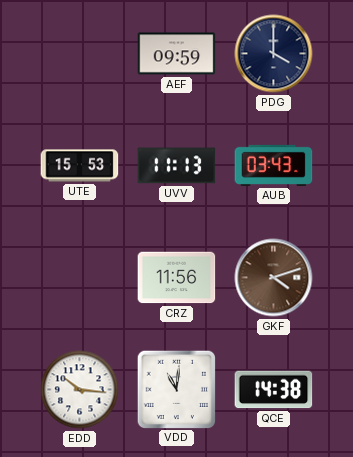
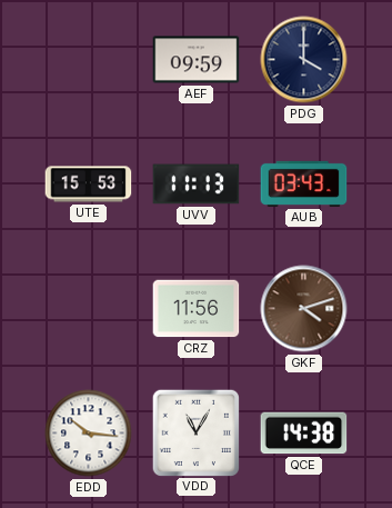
VDD: 11:01 -> 11:05 (195, 432)
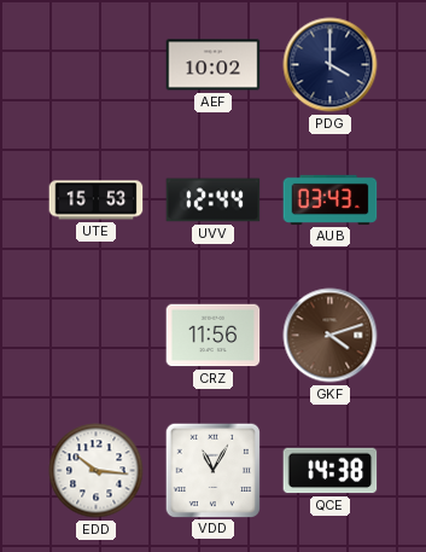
AEF: 09:59 -> 10:02 (214, 65)
UVV: 11:13 -> 12:44 (214, 201)
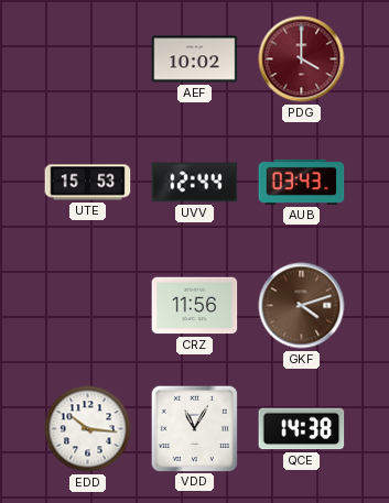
PDG dial: navy -> burgundy (302, 59)
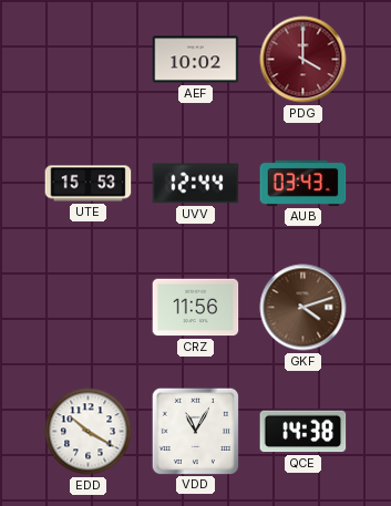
EDD: 10:16 -> 10:20 (89, 432)
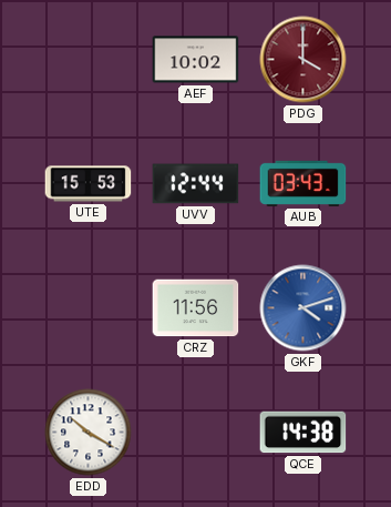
GKF dial: brown -> blue (303, 308)
VDD: 11:05 -> none (195, 431)
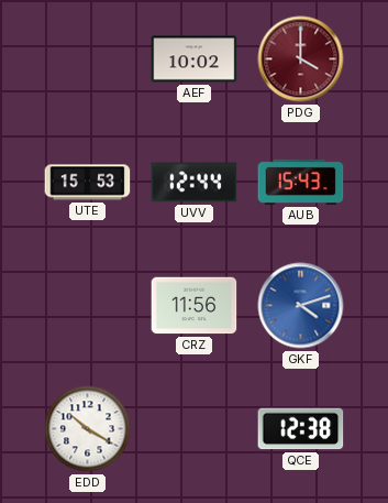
AUB: 03:43 -> 15:43 (301, 182)
QCE: 14:38 -> 12:38 (301, 429)
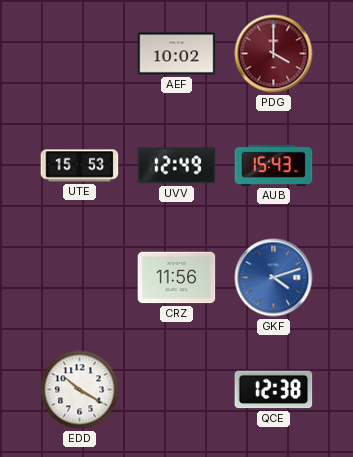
UVV: 12:44 -> 12:49 (177, 166)
